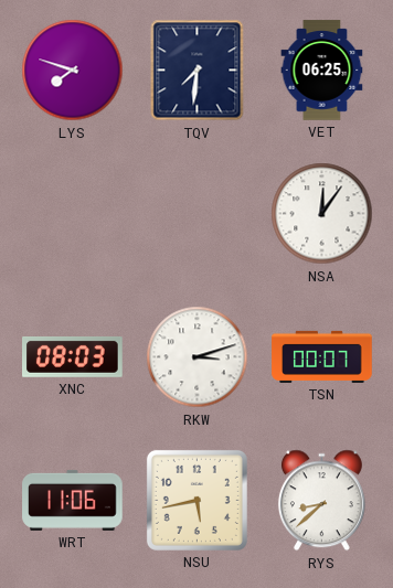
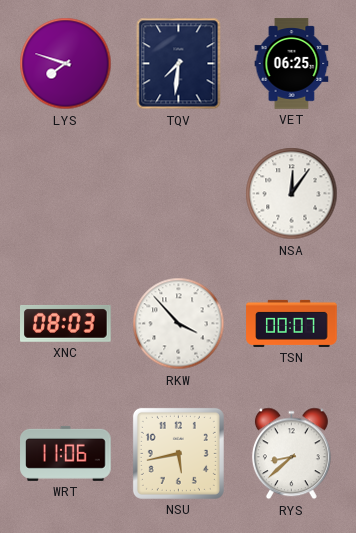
RKW: 3:12 -> 3:53 (179, 324)
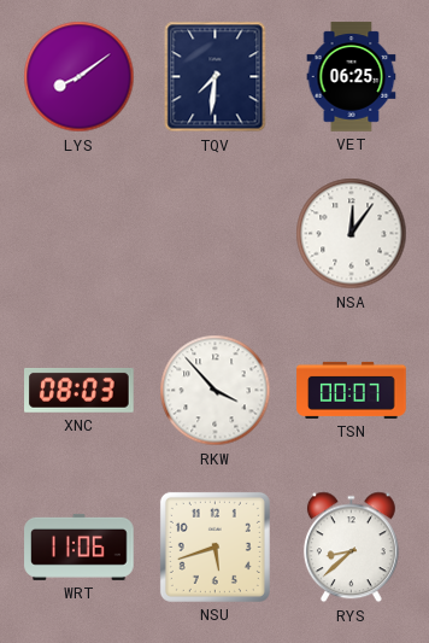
LYS: 7:48 -> 8:09 (80, 77)
NSU: 5:43 -> 5:42 (214, 546)
